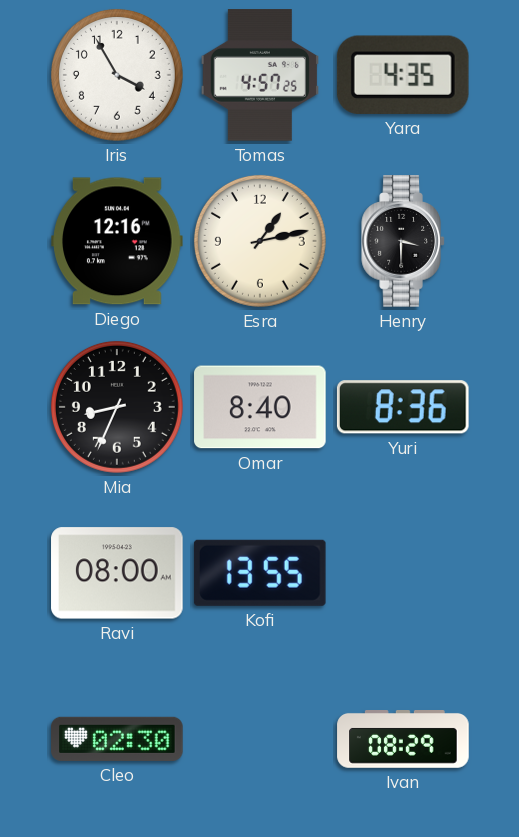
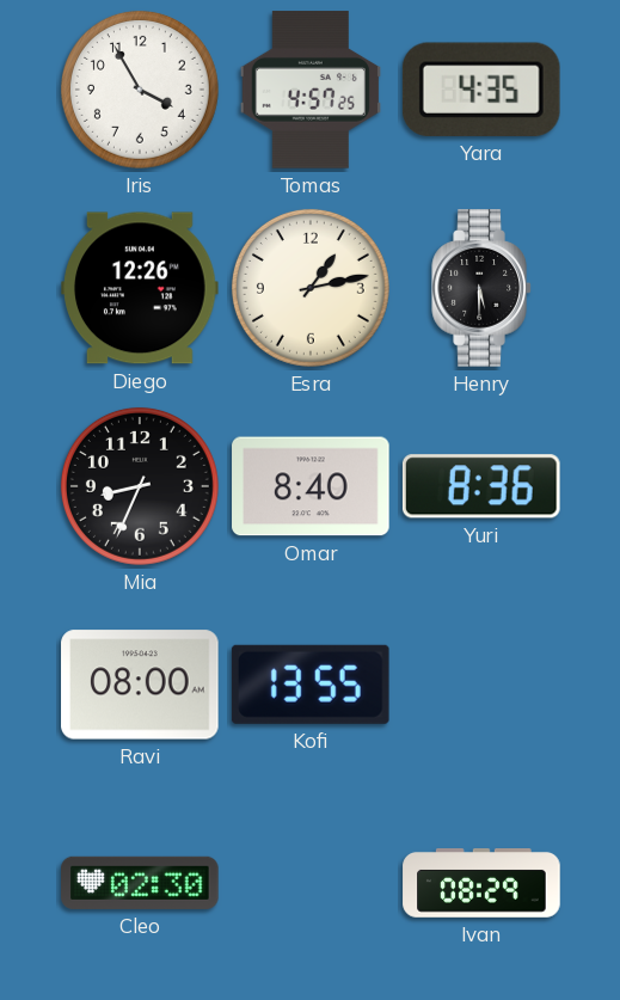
Diego: 12:16 -> 12:26 (140, 288)
Henry: 3:30 -> 5:30 (481, 288)
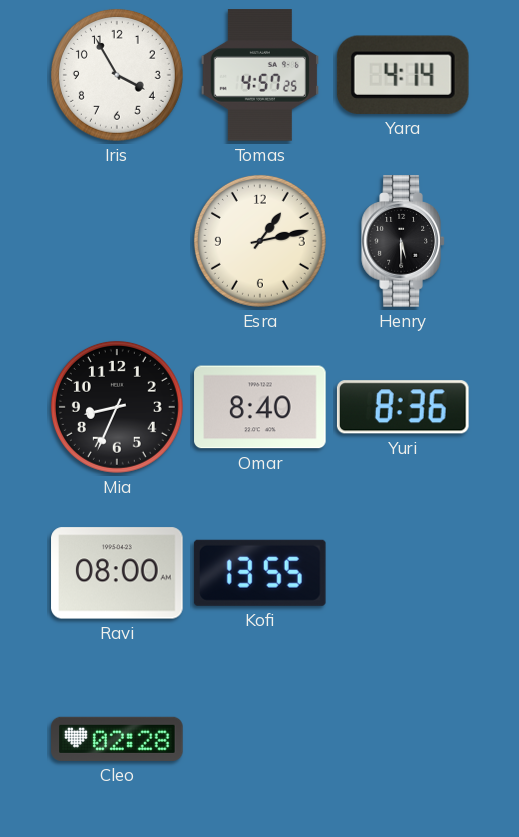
Yara: 4:35 -> 4:14 (403, 75)
Diego: 12:26 -> none (140, 288)
Cleo: 02:30 -> 02:28 (117, 739)
Ivan: 08:29 -> none (481, 884)
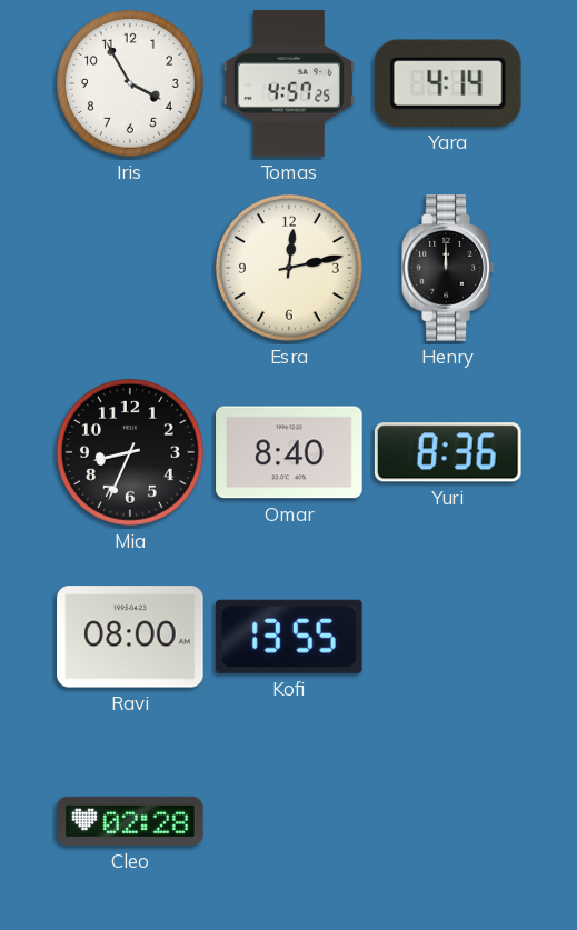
Esra: 1:13 -> 12:13 (289, 268)
Henry: 5:30 -> 12:00 (448, 268)
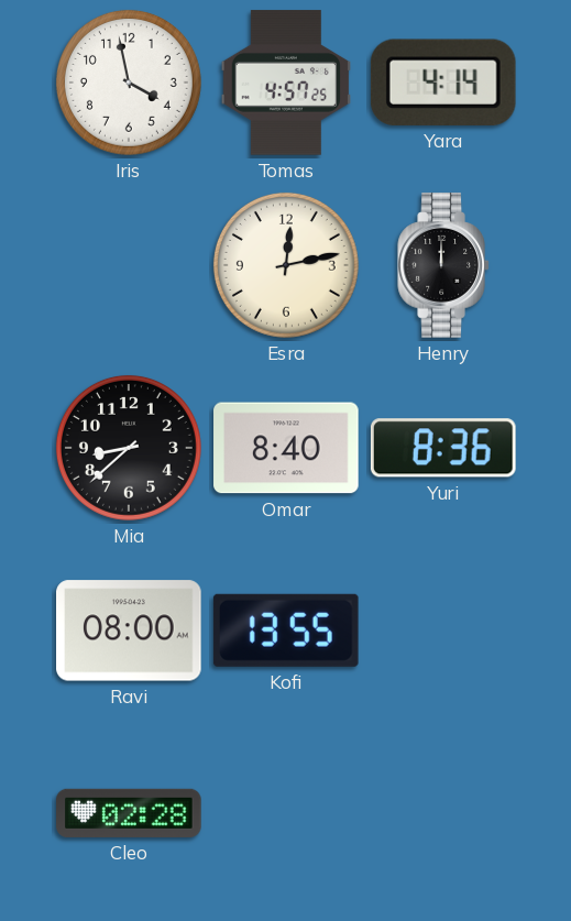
Iris: 3:55 -> 3:58 (129, 83)
Mia: 8:34 -> 8:38 (129, 448)
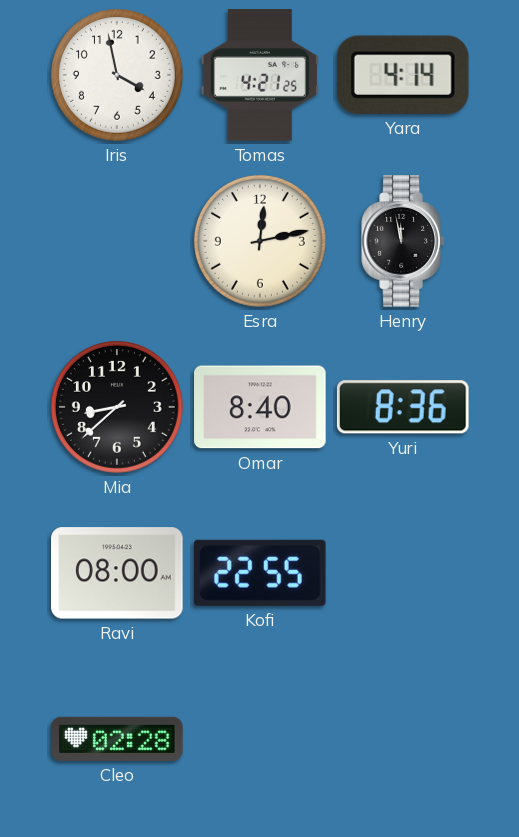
Tomas: 4:57 -> 4:21 (260, 75)
Henry: 12:00 -> 11:58 (403, 241)
Kofi: 13:55 -> 22:55 (260, 573)
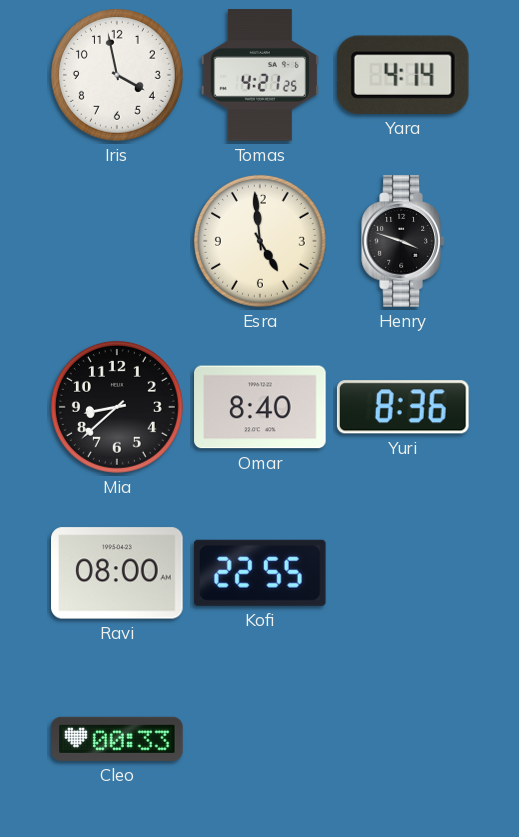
Esra: 12:13 -> 4:59 (260, 241)
Henry: 11:58 -> 3:48 (403, 241)
Cleo: 02:28 -> 00:33 (117, 739)
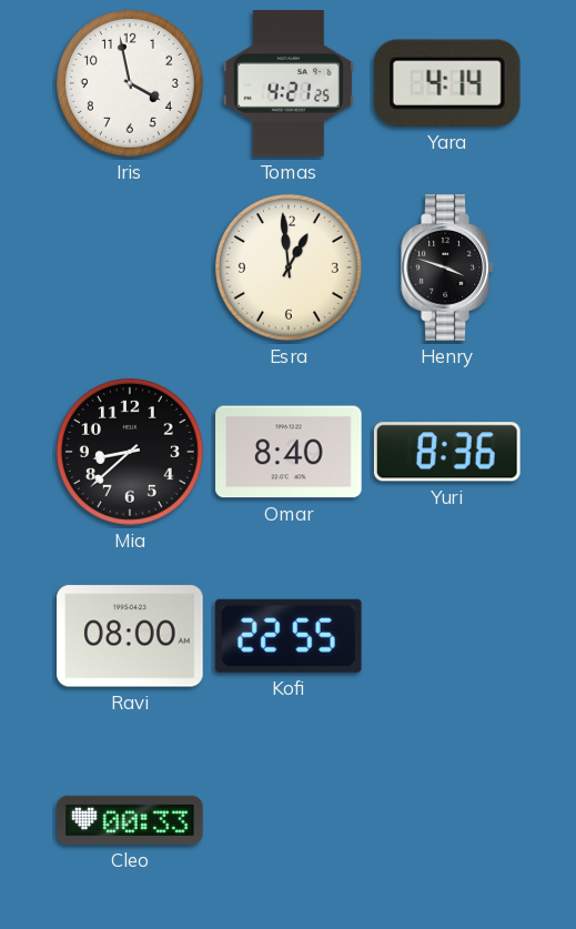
Esra: 4:59 -> 12:59 (289, 267)
